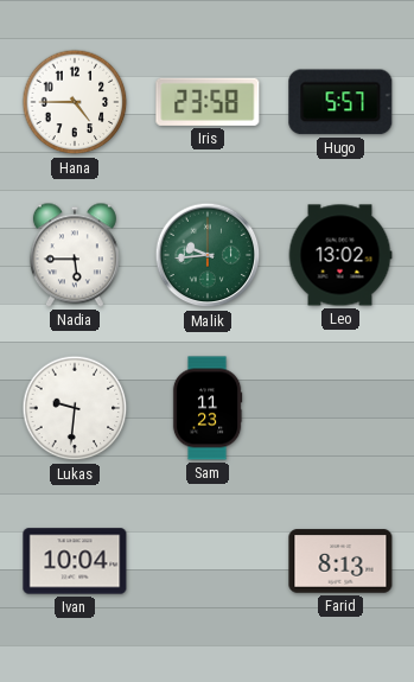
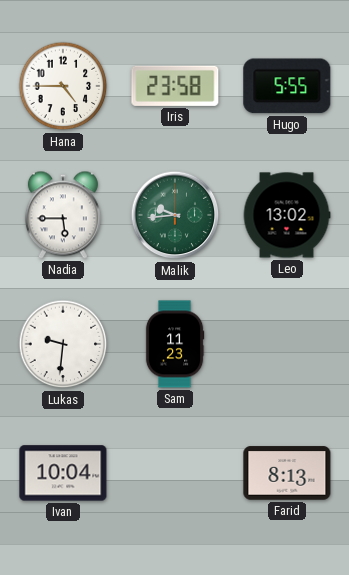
Hugo: 5:57 -> 5:55 (287, 86)
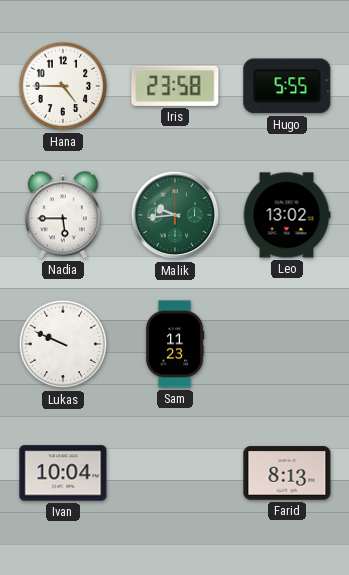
Lukas: 9:31 -> 9:49 (63, 344)
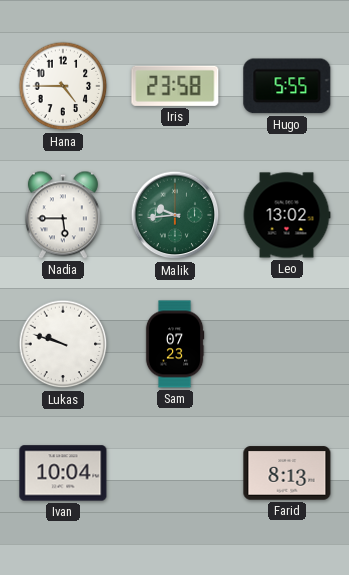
Lukas: 9:49 -> 9:48 (63, 344)
Sam: 11:23 -> 07:23 (175, 344)
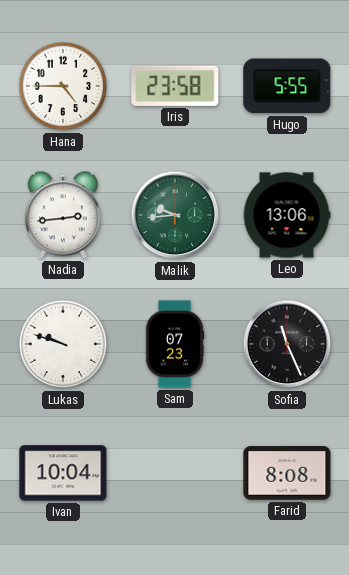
Nadia: 5:45 -> 2:44 (63, 215)
Leo: 13:02 -> 13:06 (287, 215)
Sofia: none -> 11:26 (287, 344)
Farid: 8:13 -> 8:08 (287, 473)
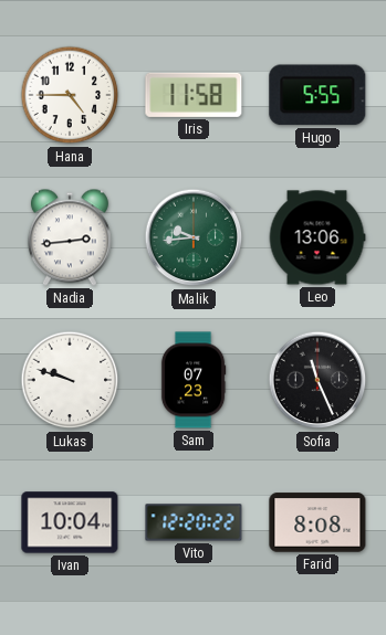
Iris: 23:58 -> 11:58 (194, 95)
Vito: none -> 12:20 (194, 522)
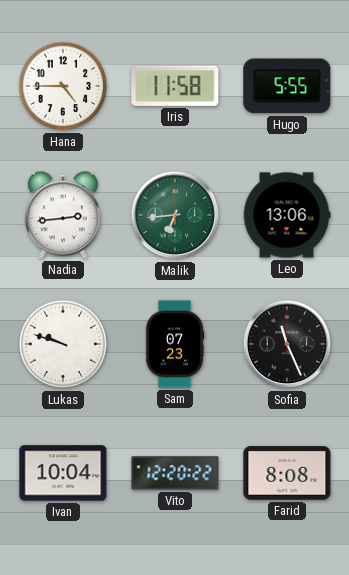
Malik: 9:44 -> 6:44 (175, 215)
